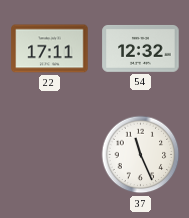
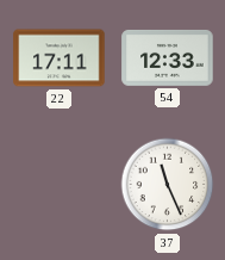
54: 12:32 -> 12:33 (168, 57)
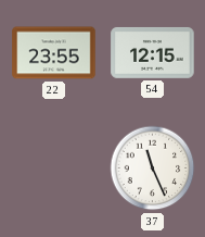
22: 17:11 -> 23:55 (54, 53)
54: 12:33 -> 12:15 (153, 52)
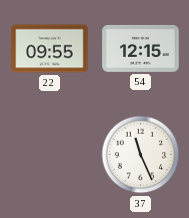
22: 23:55 -> 09:55 (50, 49)
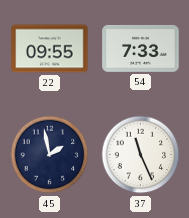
54: 12:15 -> 7:33 (141, 48)
45: none -> 1:58 (50, 155)
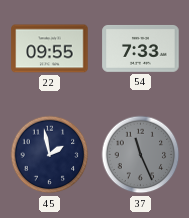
37 dial: white -> grey (141, 155)
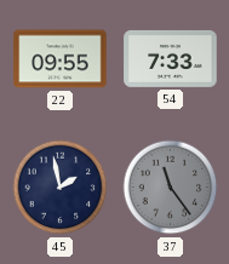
37: 11:26 -> 11:24 (171, 188)
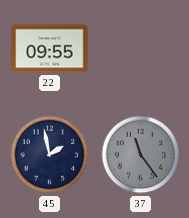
54: 7:33 -> none (171, 58)
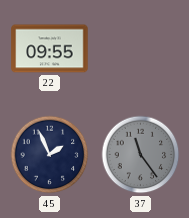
45: 1:58 -> 1:56 (50, 155)
